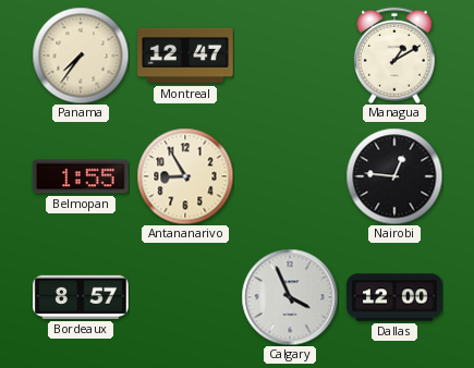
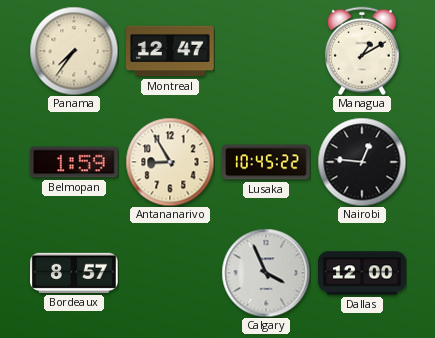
Belmopan: 1:55 -> 1:59 (75, 162)
Lusaka: none -> 10:45 (266, 162)
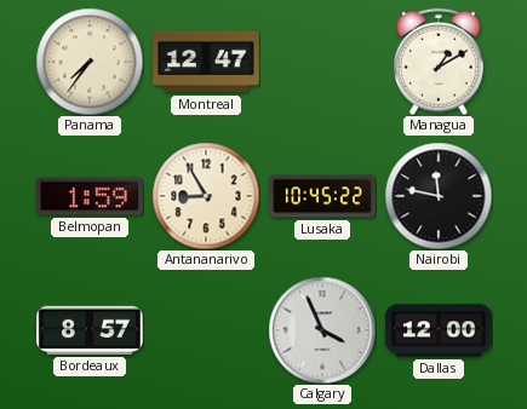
Nairobi: 12:46 -> 11:47 (439, 196)
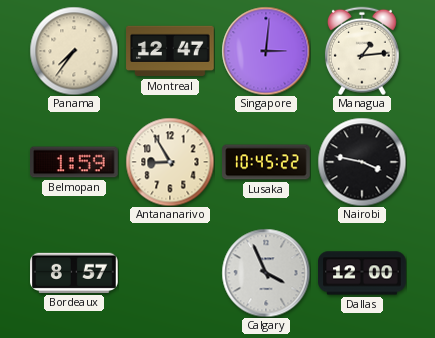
Singapore: none -> 3:01 (266, 51)
Managua: 1:10 -> 1:14 (362, 51)
Nairobi: 11:47 -> 3:47 (362, 162)
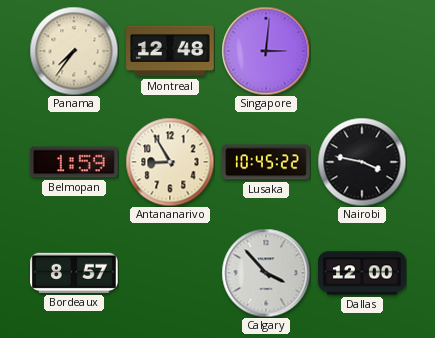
Montreal: 12:47 -> 12:48 (170, 51)
Managua: 1:14 -> none (362, 51)
Calgary: 3:56 -> 3:53 (266, 273)
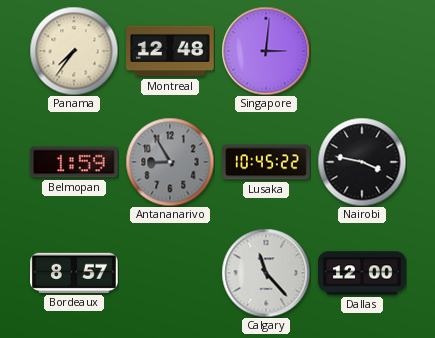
Antananarivo dial: cream -> grey (170, 162)
Calgary: 3:53 -> 11:23 (266, 273)
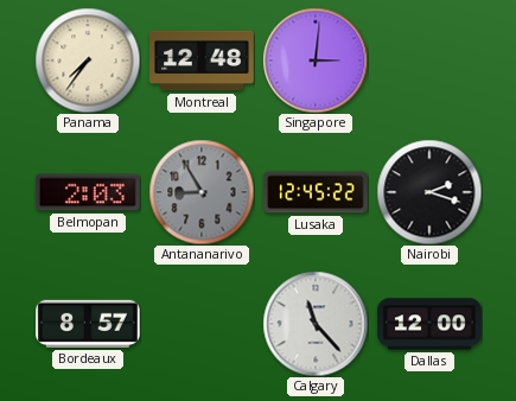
Belmopan: 1:59 -> 2:03 (89, 192)
Lusaka: 10:45 -> 12:45 (316, 192)
Nairobi: 3:47 -> 2:18 (429, 192)
